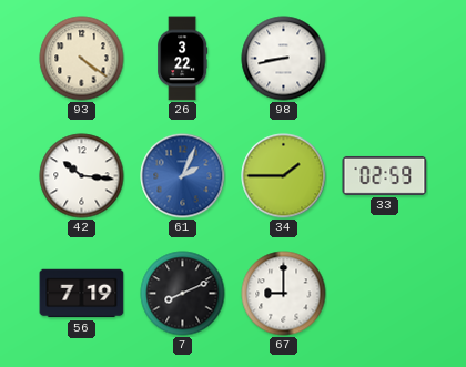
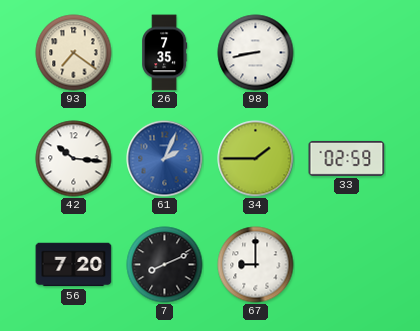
93: 4:21 -> 7:21 (74, 53)
26: 3:22 -> 7:35 (165, 53)
56: 7:19 -> 7:20 (74, 265)
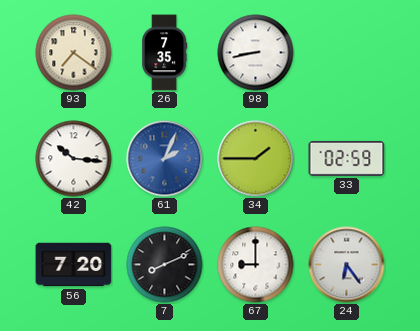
24: none -> 6:24 (347, 265)
